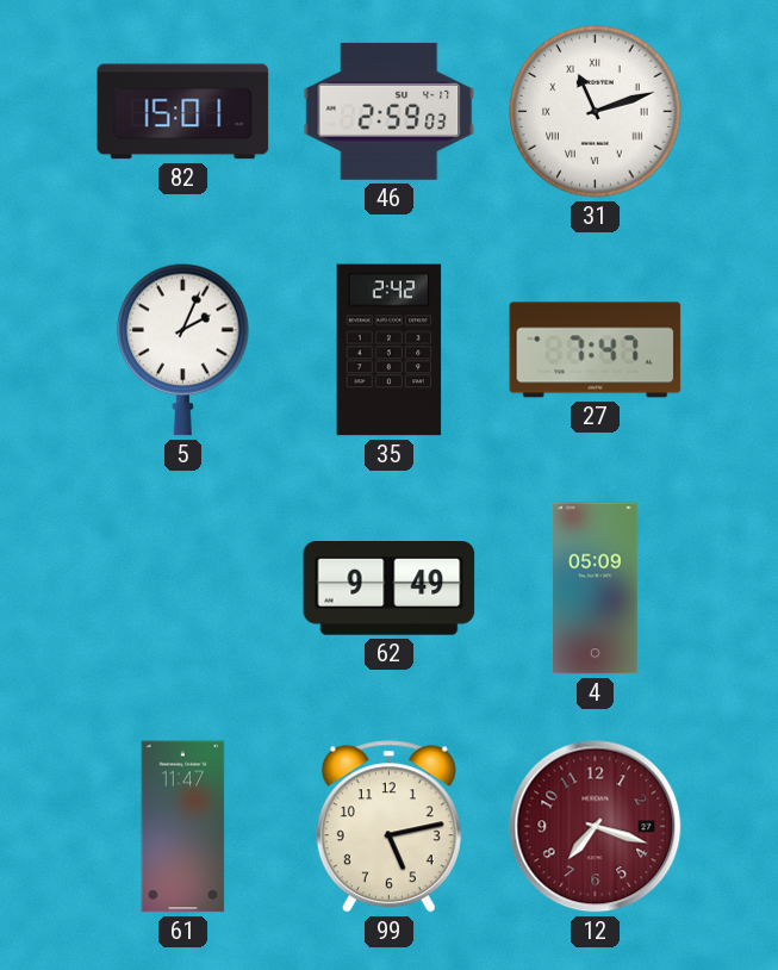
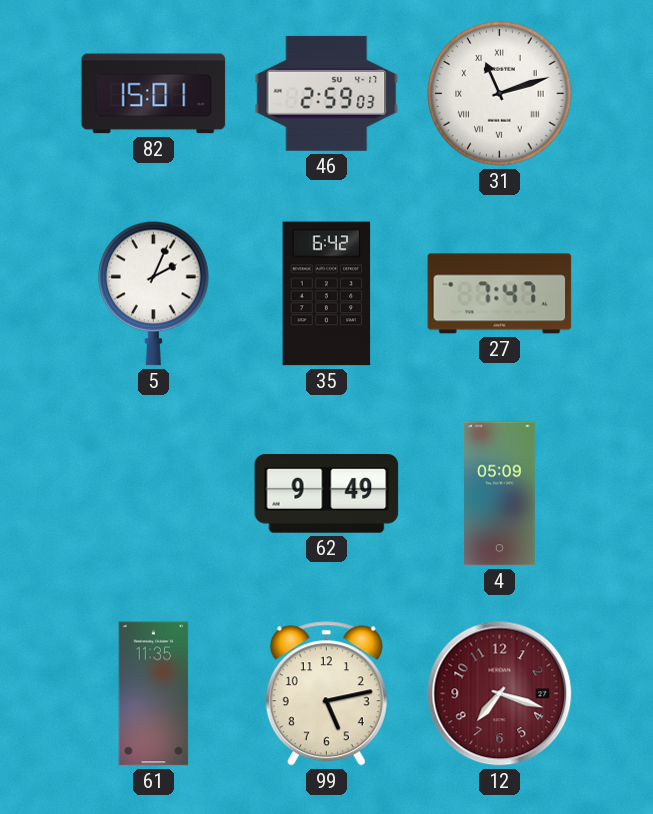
35: 2:42 -> 6:42 (327, 294)
61: 11:47 -> 11:35 (154, 694)
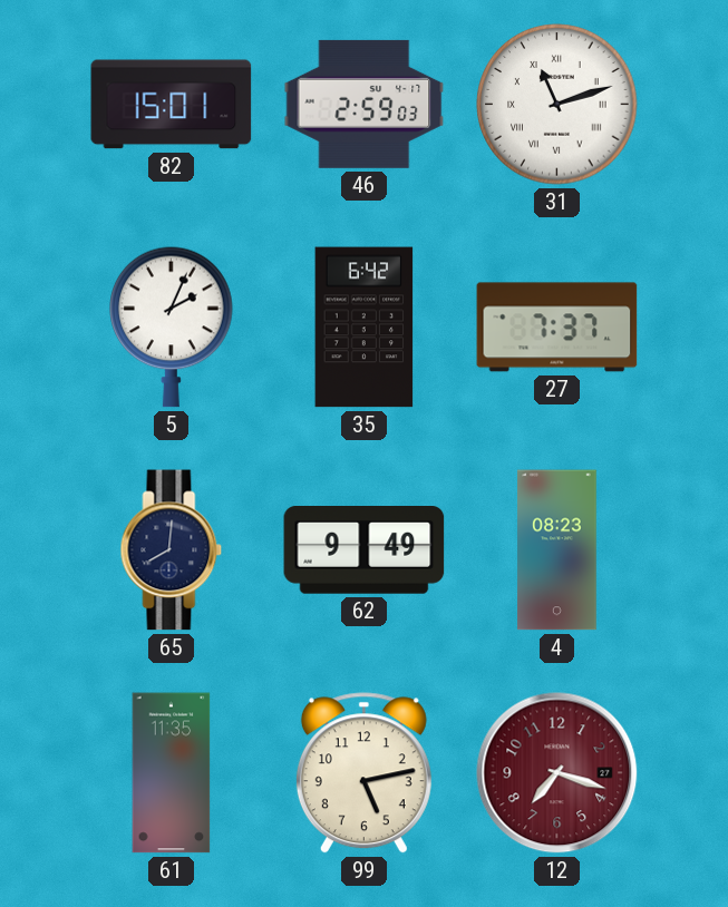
27: 7:47 -> 7:37 (557, 328)
65: none -> 8:01 (172, 550)
4: 05:09 -> 08:23 (557, 550)
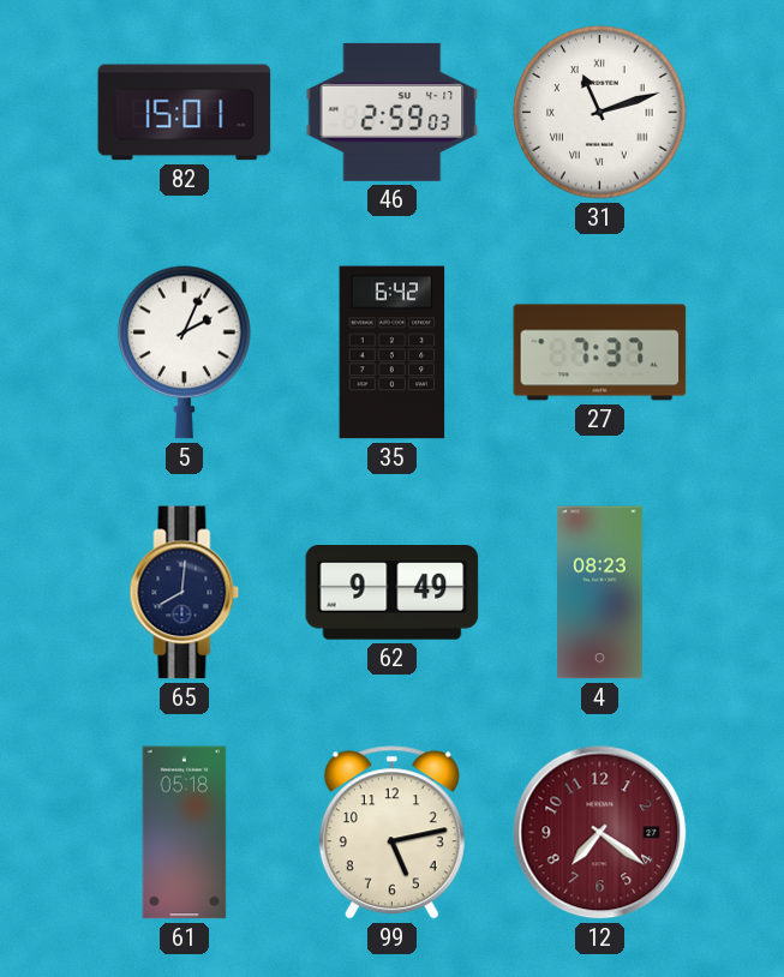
61: 11:35 -> 05:18 (185, 833)
12: 7:18 -> 7:21 (600, 833)
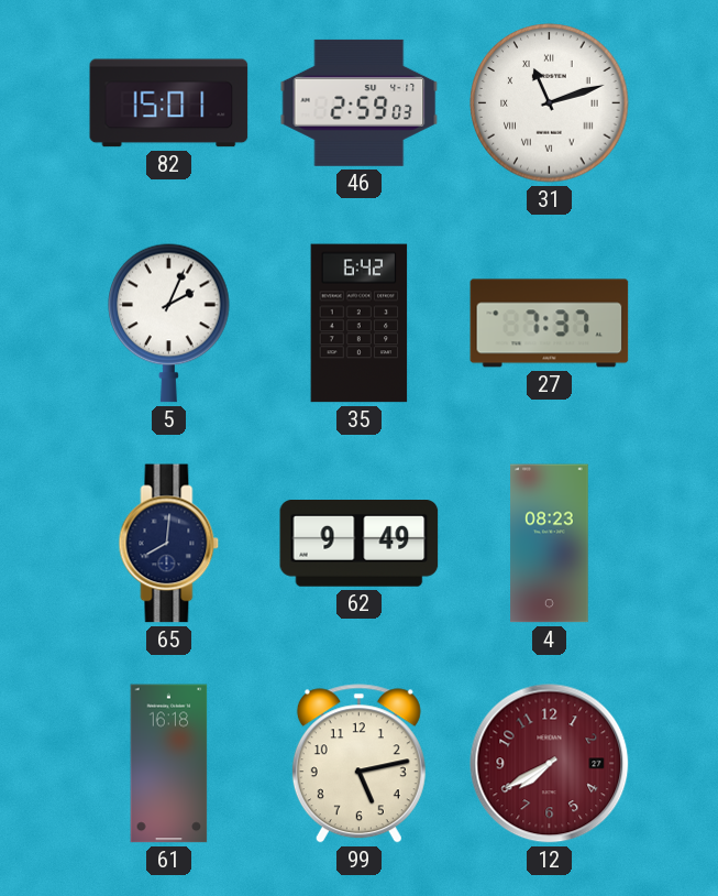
61: 05:18 -> 16:18 (169, 764)
12: 7:21 -> 7:40 (550, 764)
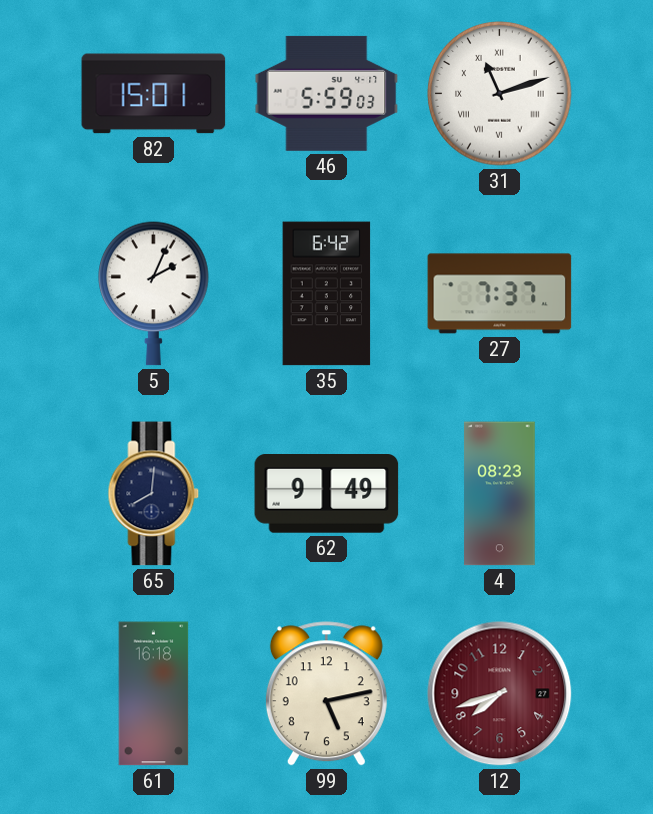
46: 2:59 -> 5:59 (327, 93)
12: 7:40 -> 7:42 (500, 694)
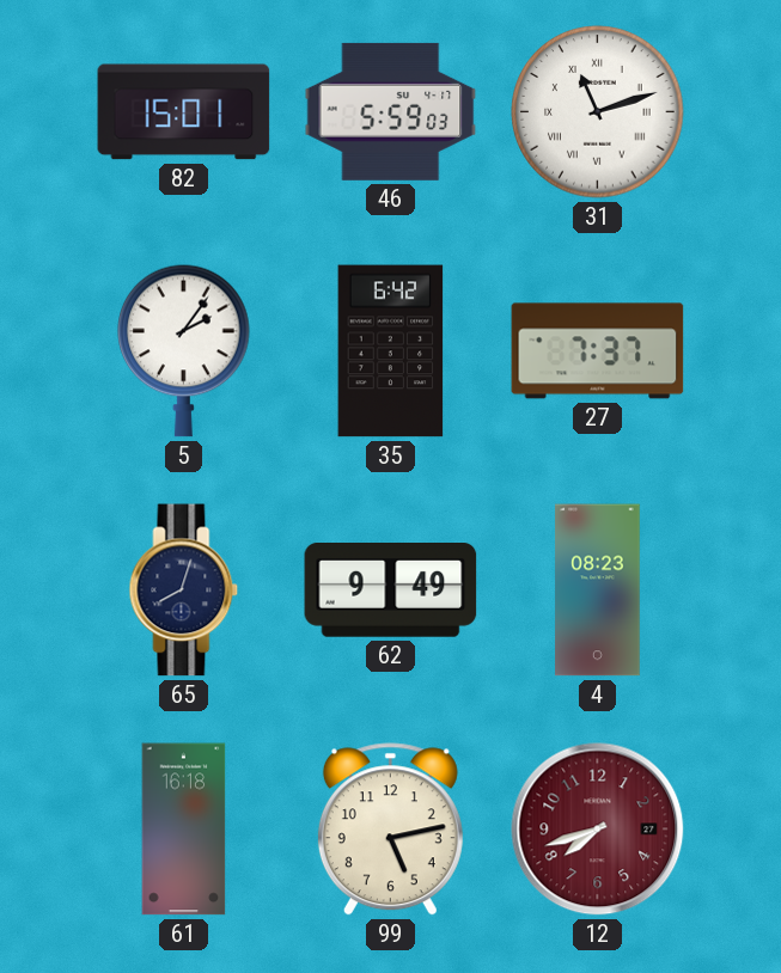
5: 2:04 -> 2:06 (184, 350)
65: 8:01 -> 8:03 (184, 590)
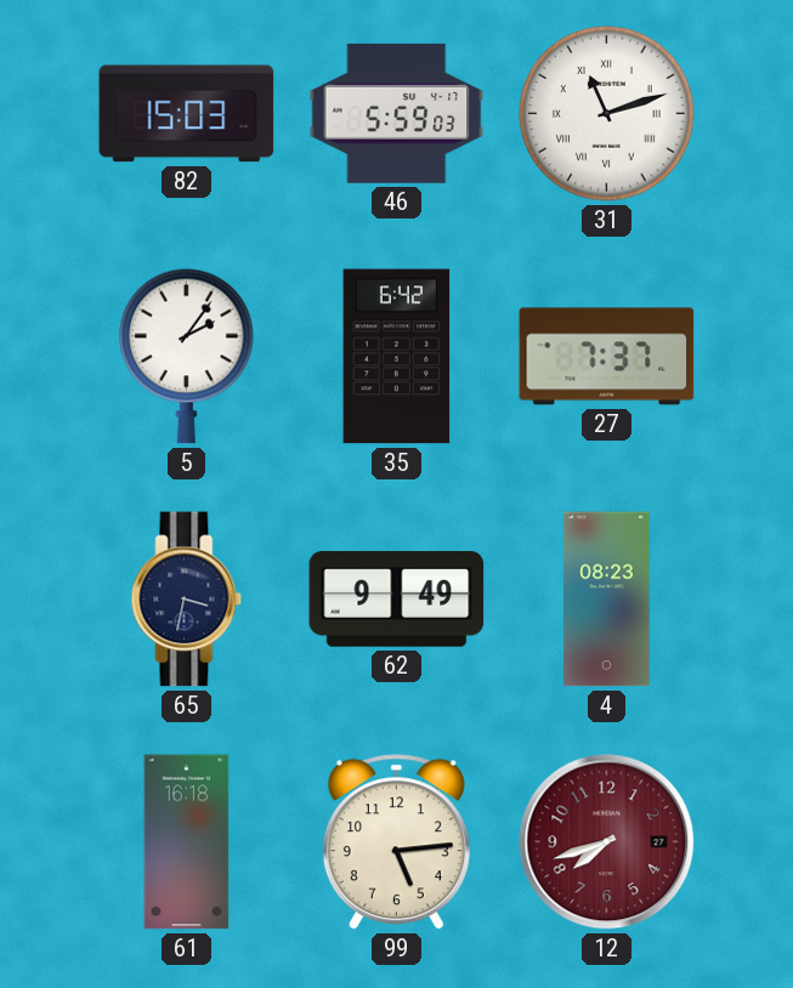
82: 15:01 -> 15:03 (187, 114)
65: 8:03 -> 3:32 (187, 600)
99: 5:13 -> 5:14 (396, 842)
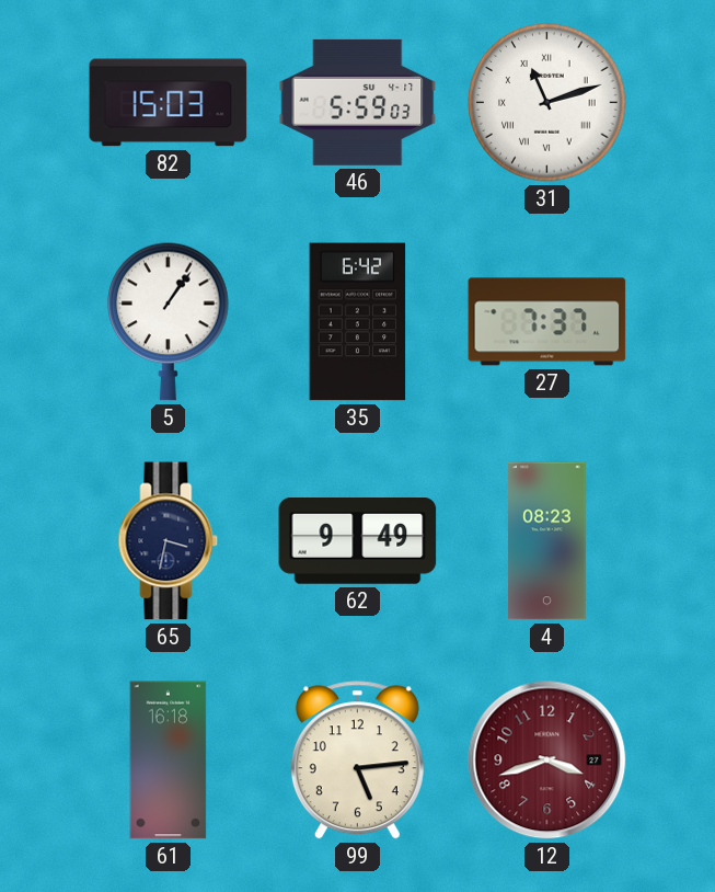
5: 2:06 -> 1:06 (169, 321)
12: 7:42 -> 3:42 (547, 761)
